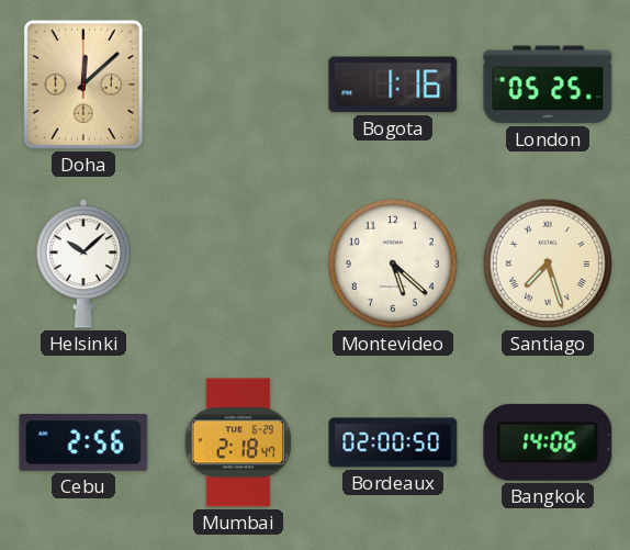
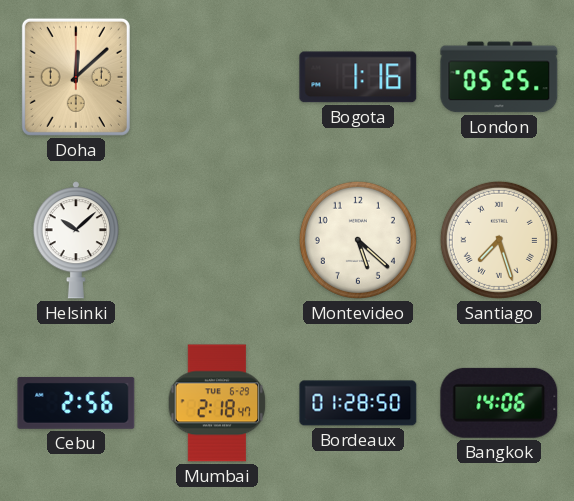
Bordeaux: 02:00 -> 01:28 (358, 403)
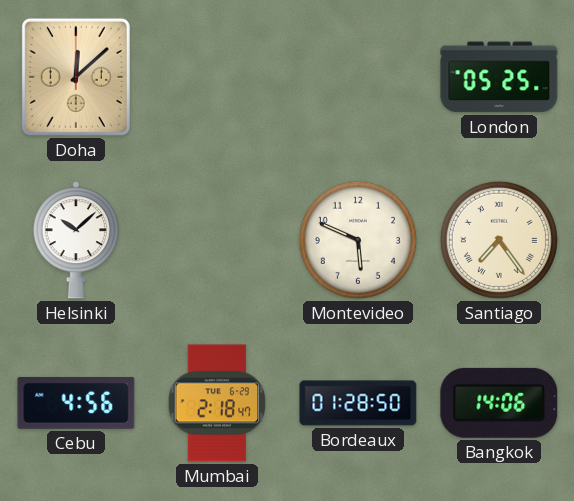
Bogota: 1:16 -> none (358, 77)
Montevideo: 5:22 -> 5:49 (358, 240)
Santiago: 7:27 -> 7:24 (499, 240)
Cebu: 2:56 -> 4:56 (76, 403)
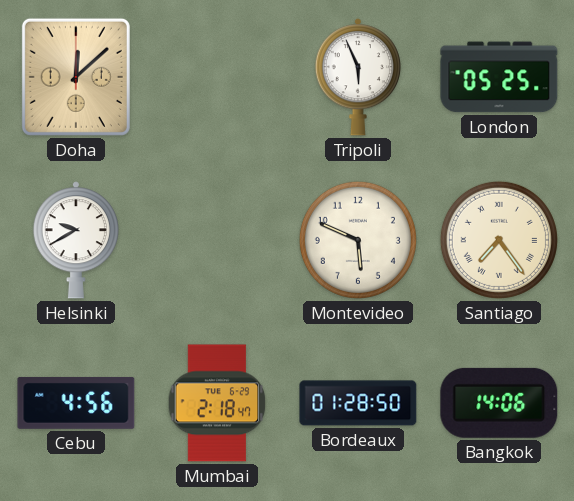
Tripoli: none -> 5:56 (358, 77)
Helsinki: 10:08 -> 9:40 (76, 240)
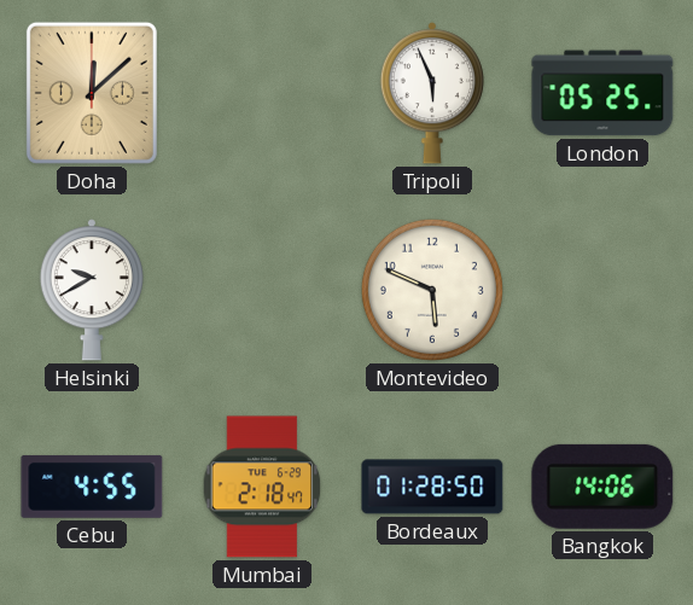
Santiago: 7:24 -> none (499, 240)
Cebu: 4:56 -> 4:55 (92, 487)
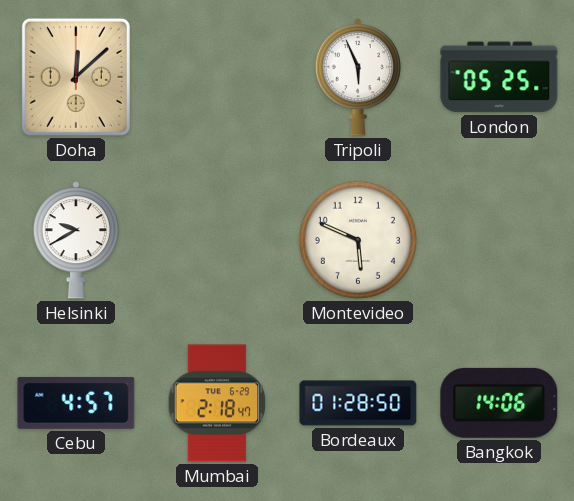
Cebu: 4:55 -> 4:57 (76, 403)
